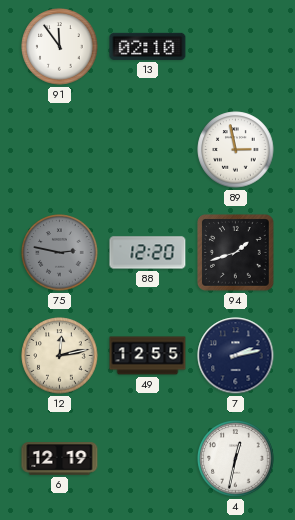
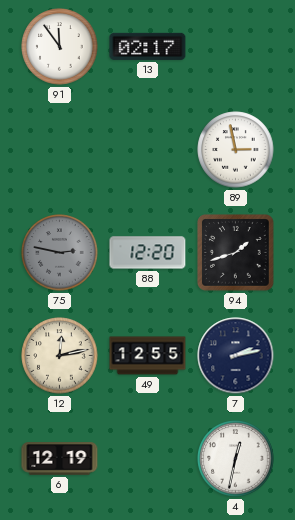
13: 02:10 -> 02:17 (148, 46)
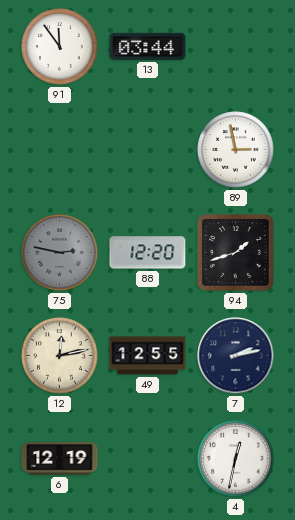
13: 02:17 -> 03:44 (148, 46)
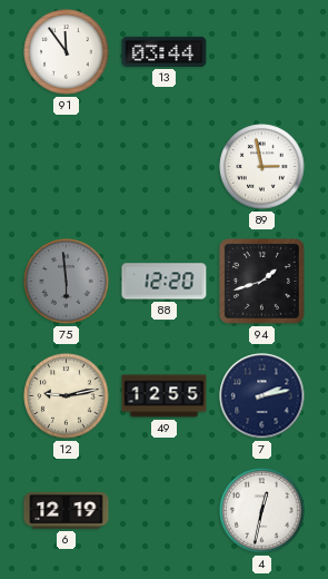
75: 2:47 -> 5:59 (67, 282)
12: 12:13 -> 9:13 (67, 396)
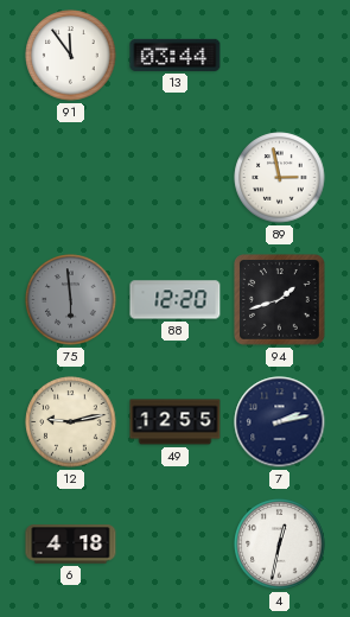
6: 12:19 -> 4:18 (71, 545)
